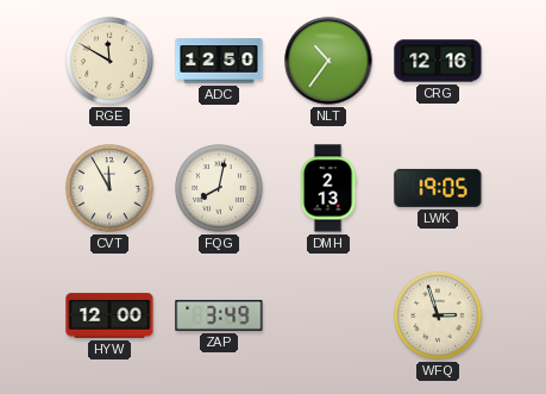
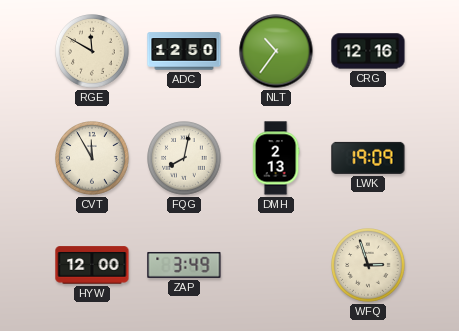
LWK: 19:05 -> 19:09 (368, 158)
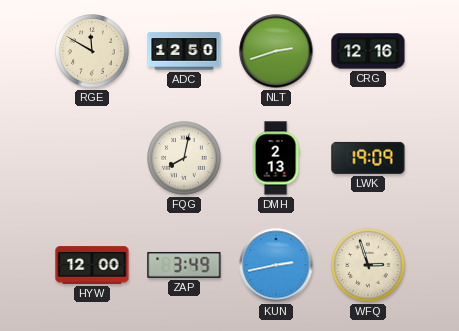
NLT: 10:36 -> 2:42 (276, 51)
CVT: 11:55 -> none (92, 158)
KUN: none -> 2:43 (276, 265)
